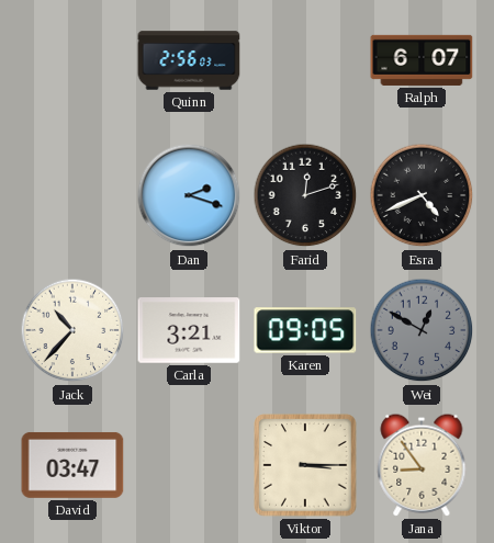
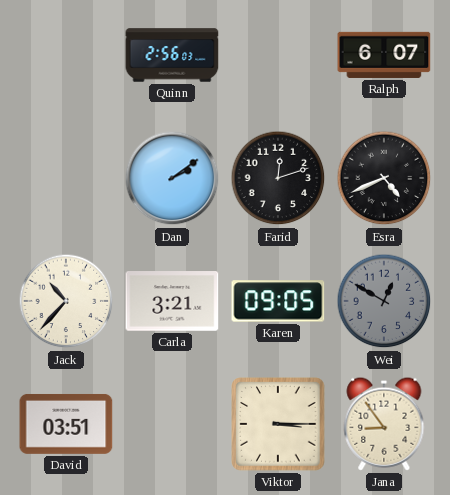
Dan: 2:18 -> 2:09 (172, 178)
David: 03:47 -> 03:51 (66, 424)
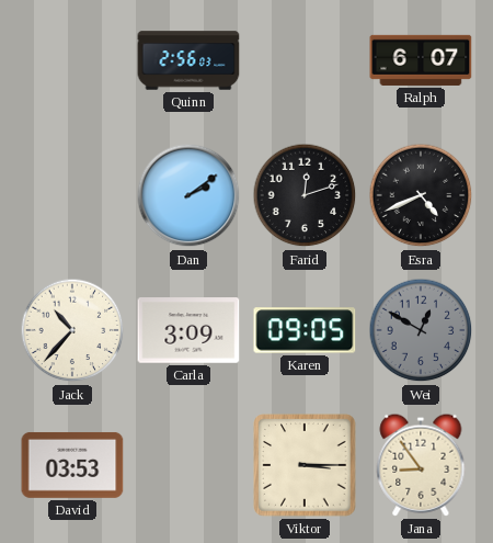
Carla: 3:21 -> 3:09 (188, 330)
David: 03:51 -> 03:53 (72, 465)
